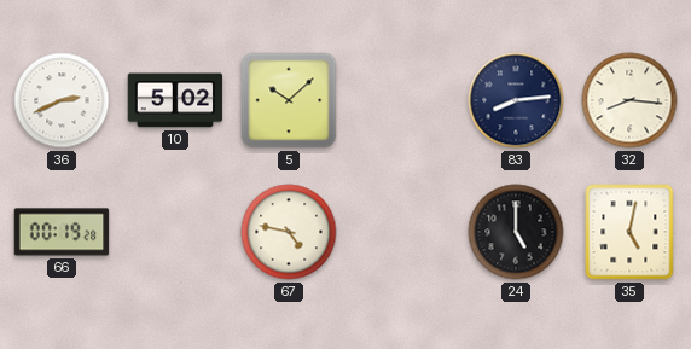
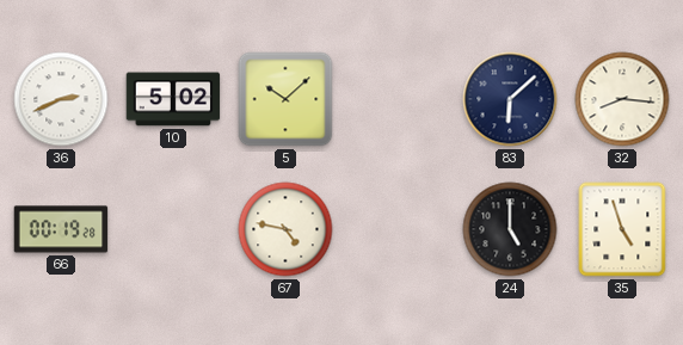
83: 8:14 -> 6:08 (510, 99)
35: 5:02 -> 4:57 (622, 229)
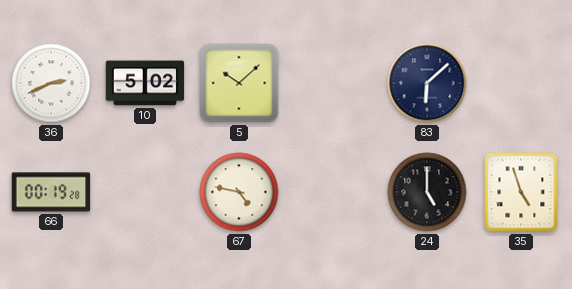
32: 8:16 -> none (622, 99)
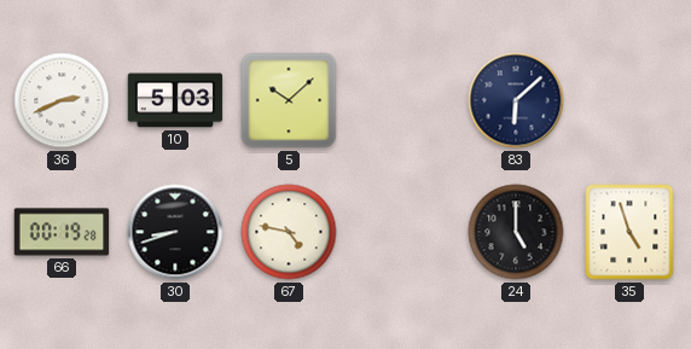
10: 5:02 -> 5:03 (175, 100)
30: none -> 8:42 (175, 232)
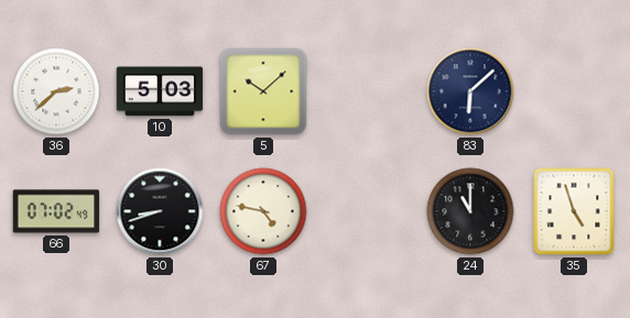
36: 2:41 -> 2:38 (56, 91)
66: 00:19 -> 07:02 (56, 211)
24: 5:00 -> 11:00 (470, 211)
